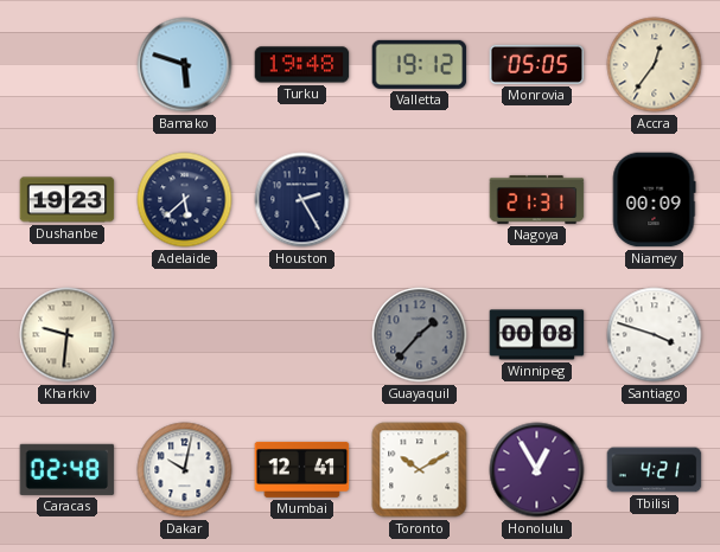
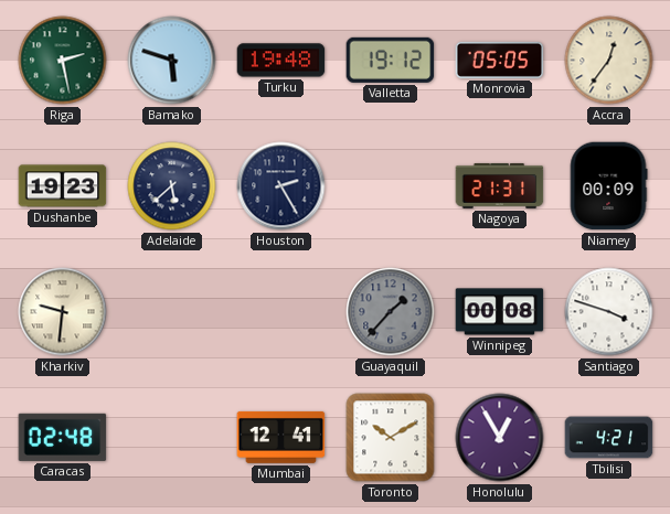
Riga: none -> 2:28 (63, 61)
Dakar: 10:02 -> none (185, 470)
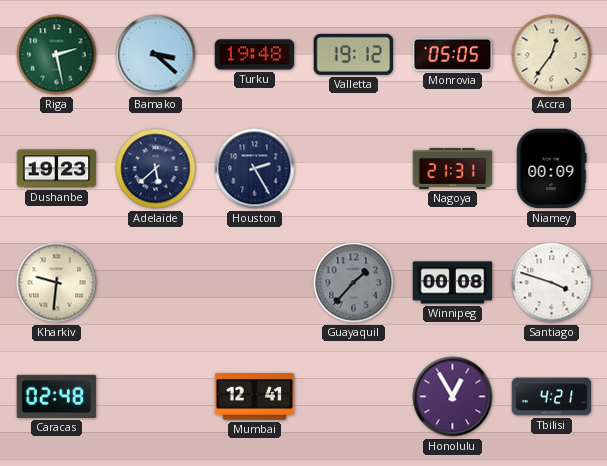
Bamako: 5:48 -> 3:22 (156, 55)
Toronto: 10:10 -> none (391, 438)
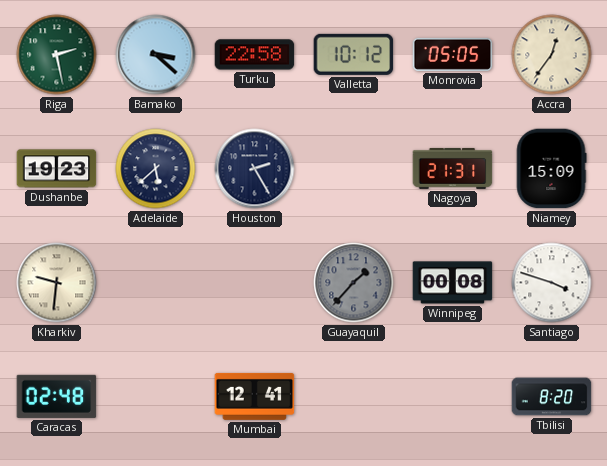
Turku: 19:48 -> 22:58 (255, 55)
Valletta: 19:12 -> 10:12 (354, 54)
Niamey: 00:09 -> 15:09 (551, 169)
Honolulu: 12:55 -> none (453, 397)
Tbilisi: 4:21 -> 8:20 (552, 397)
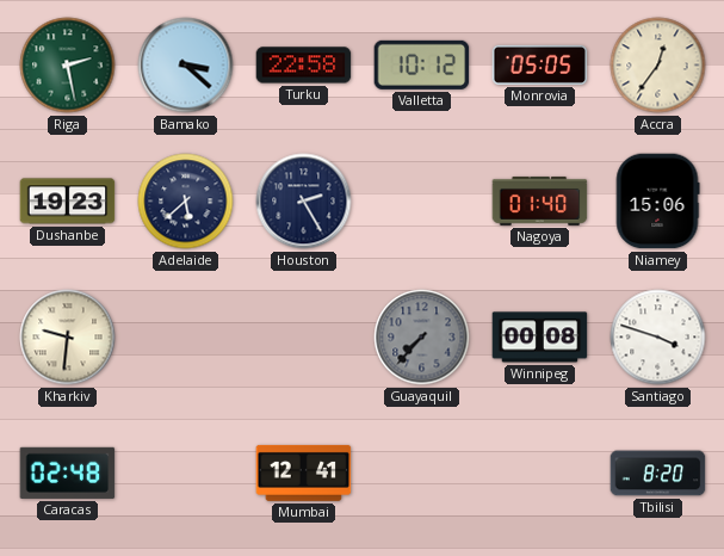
Nagoya: 21:31 -> 01:40 (540, 200)
Niamey: 15:09 -> 15:06 (657, 202)
Guayaquil: 1:37 -> 7:37 (422, 338)
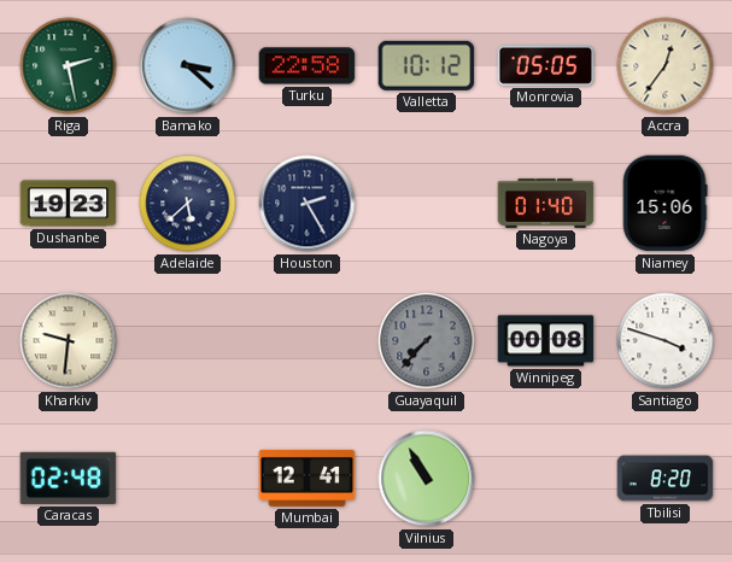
Vilnius: none -> 10:55 (427, 479)
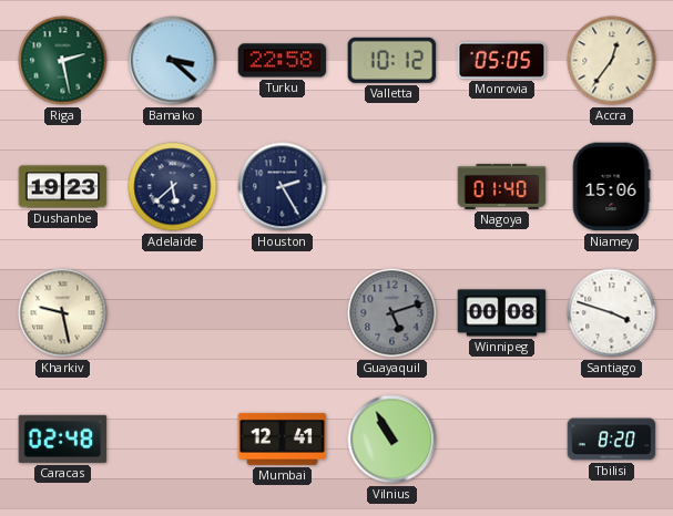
Kharkiv: 9:31 -> 9:28 (63, 313)
Guayaquil: 7:37 -> 5:12 (392, 313)
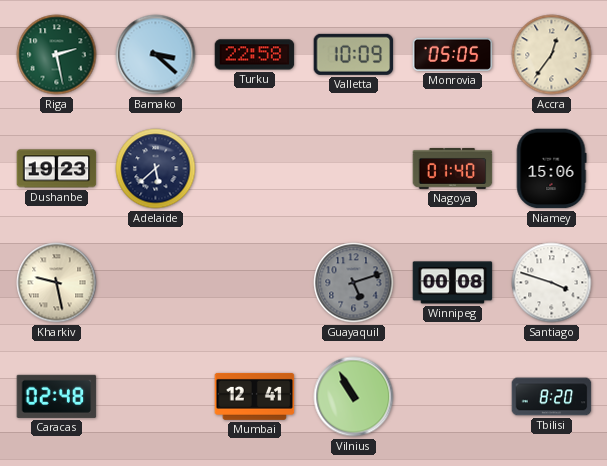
Valletta: 10:12 -> 10:09 (354, 54)
Houston: 2:25 -> none (283, 187)
